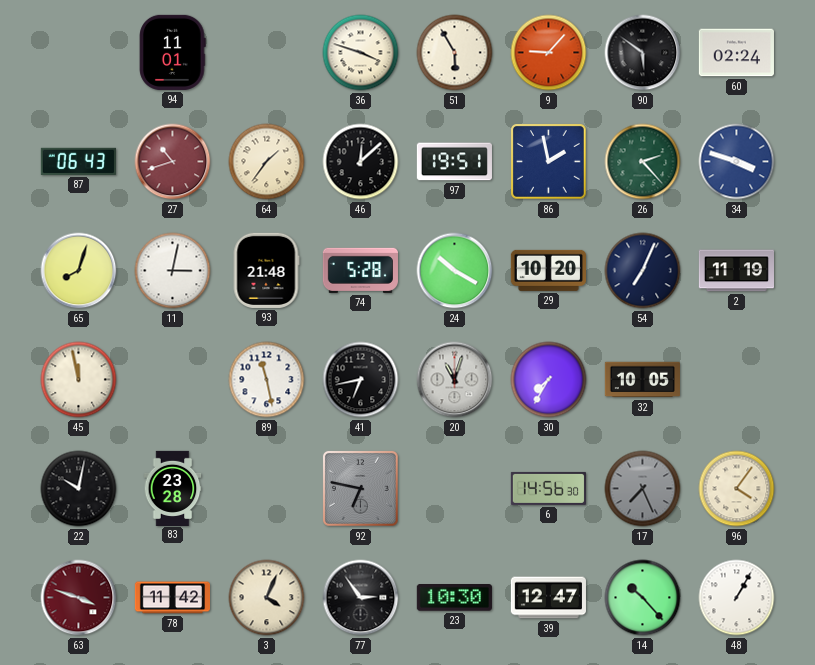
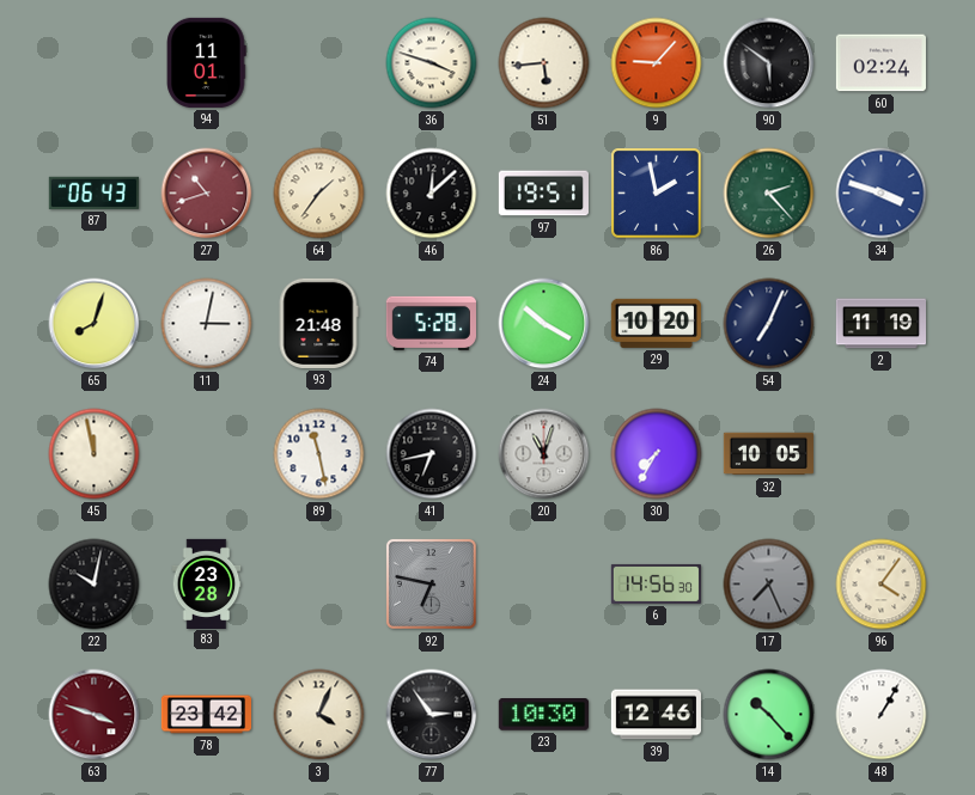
51: 5:55 -> 5:44 (544, 63)
78: 11:42 -> 23:42 (206, 715)
39: 12:47 -> 12:46 (656, 715)
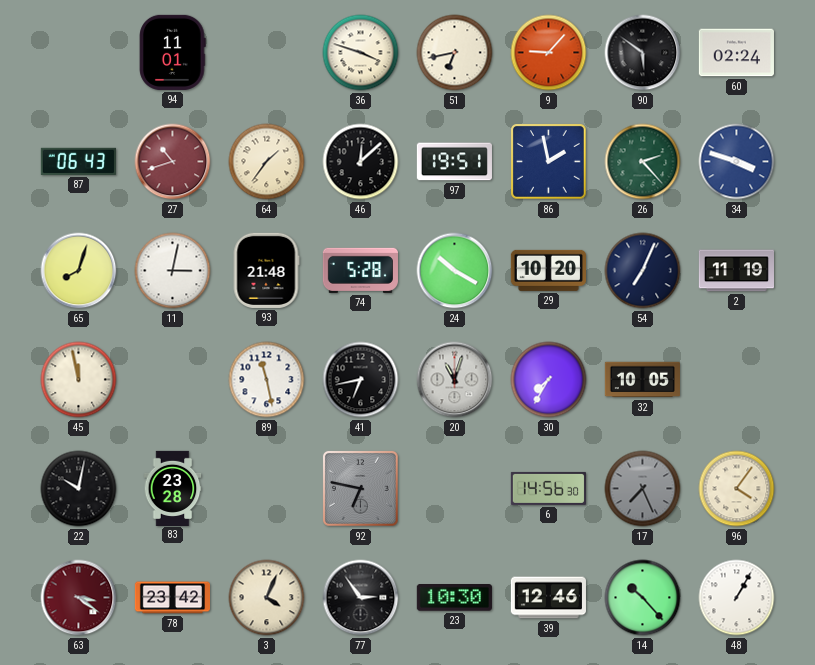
51: 5:44 -> 6:43 (455, 53)
63: 3:48 -> 3:21 (79, 598)
